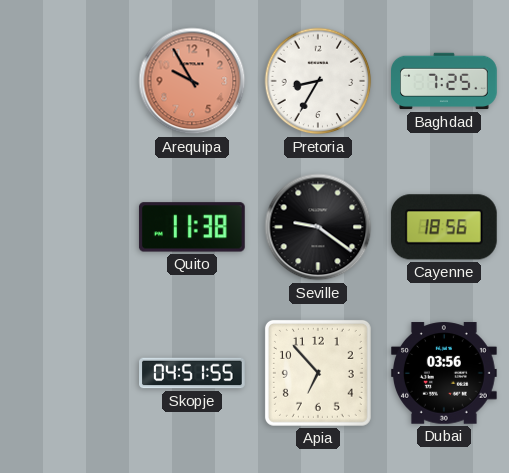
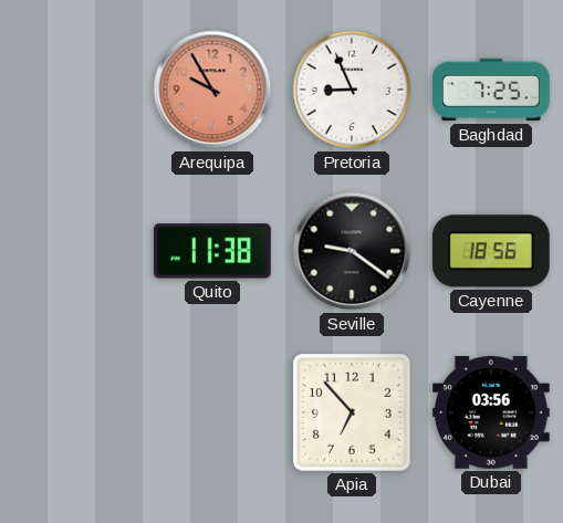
Pretoria: 8:35 -> 8:56 (352, 90)
Skopje: 04:51 -> none (193, 373)
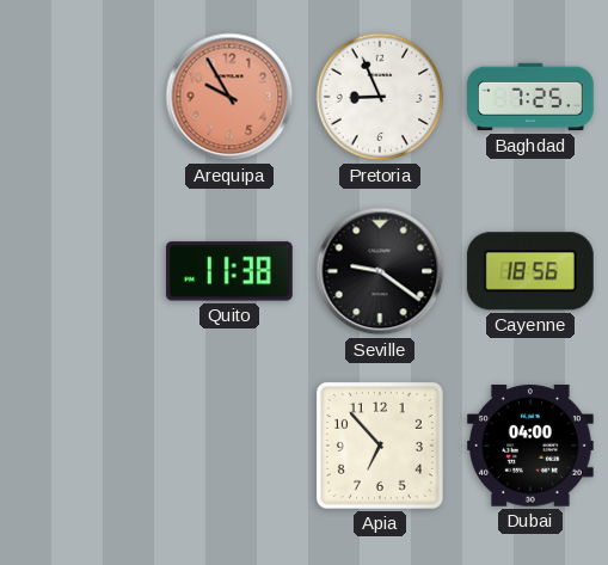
Dubai: 03:56 -> 04:00 (530, 446)
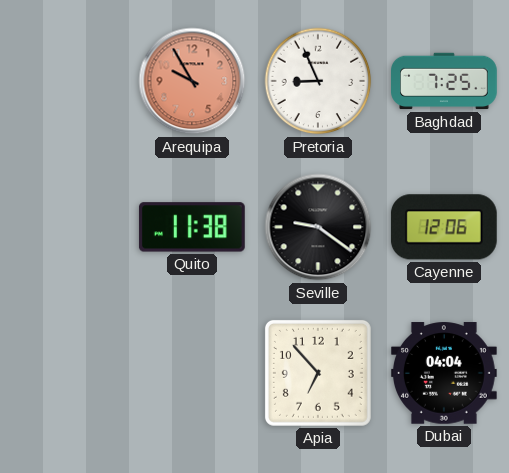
Cayenne: 18:56 -> 12:06 (444, 227)
Dubai: 04:00 -> 04:04 (444, 373)
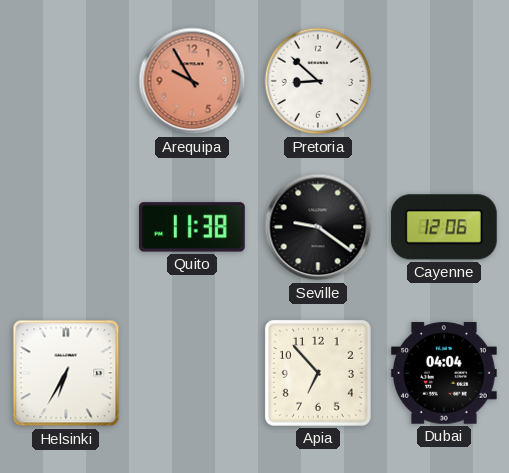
Pretoria: 8:56 -> 8:52 (318, 81)
Baghdad: 7:25 -> none (445, 81)
Helsinki: none -> 6:35 (66, 373)
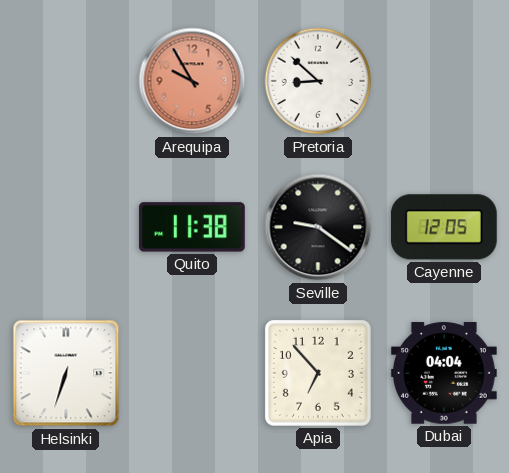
Cayenne: 12:06 -> 12:05 (444, 227)
Helsinki: 6:35 -> 6:33 (66, 373)
